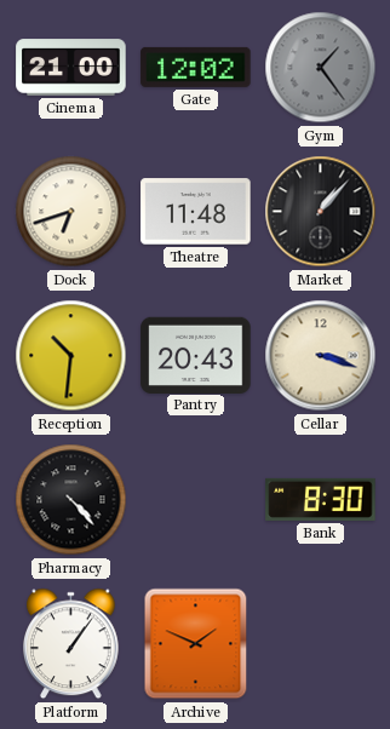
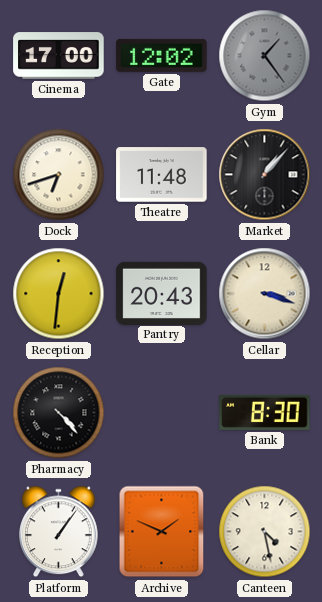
Cinema: 21:00 -> 17:00 (59, 56)
Reception: 10:31 -> 12:31 (59, 294)
Canteen: none -> 4:28 (265, 532)
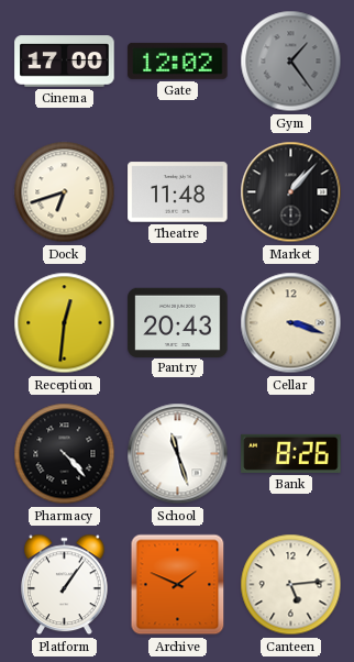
School: none -> 11:27 (178, 454)
Bank: 8:30 -> 8:26 (291, 453)
Canteen: 4:28 -> 5:14 (291, 585)
